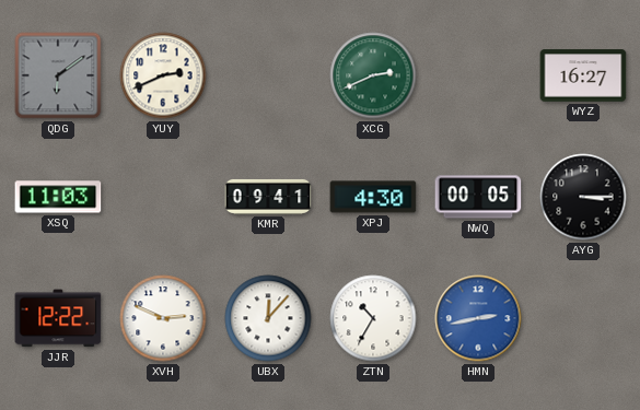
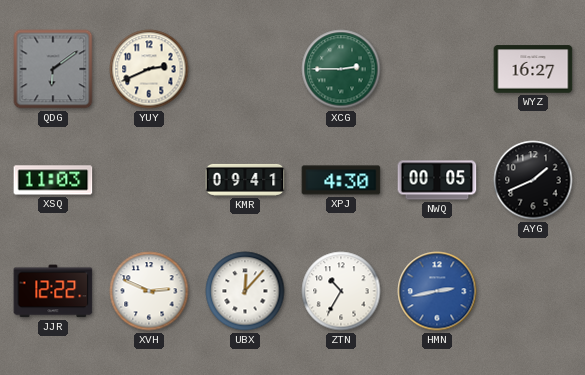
XCG: 2:41 -> 2:45 (341, 69)
AYG: 3:15 -> 1:41 (533, 180)
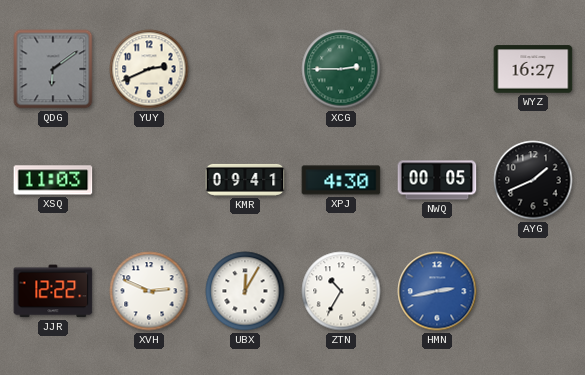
UBX: 12:07 -> 12:05 (245, 291)
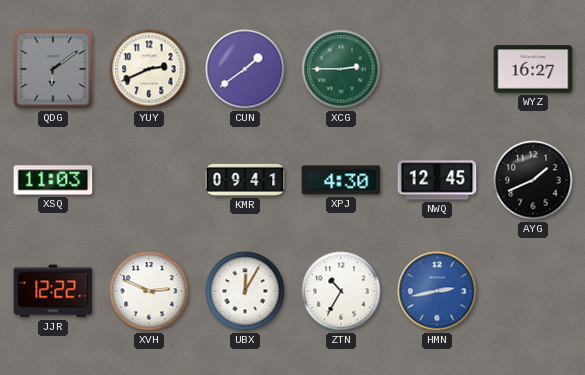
CUN: none -> 1:39 (245, 69)
NWQ: 00:05 -> 12:45 (437, 180)
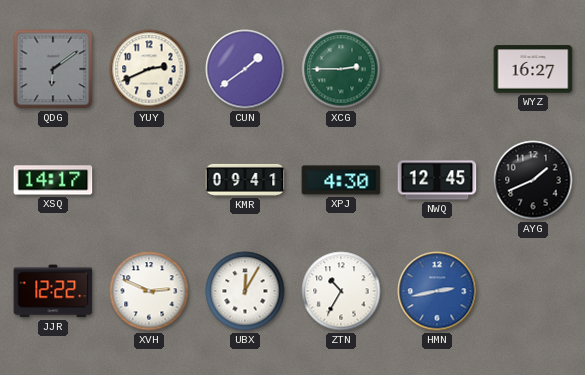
XSQ: 11:03 -> 14:17 (53, 180)
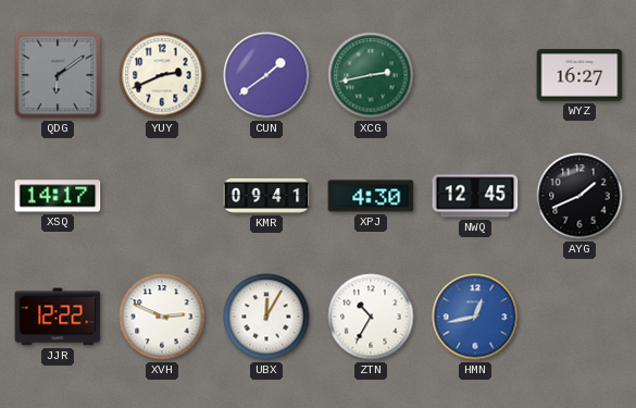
XCG: 2:45 -> 2:43 (371, 75)
HMN: 2:43 -> 12:43 (475, 317)
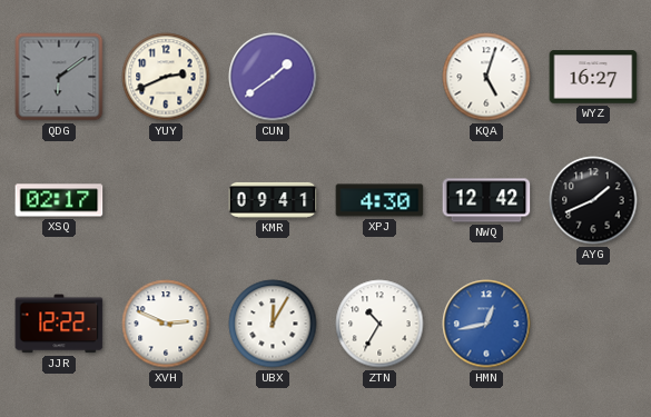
XCG: 2:43 -> none (371, 75)
KQA: none -> 5:03 (486, 77)
XSQ: 14:17 -> 02:17 (59, 200)
NWQ: 12:45 -> 12:42 (486, 200)
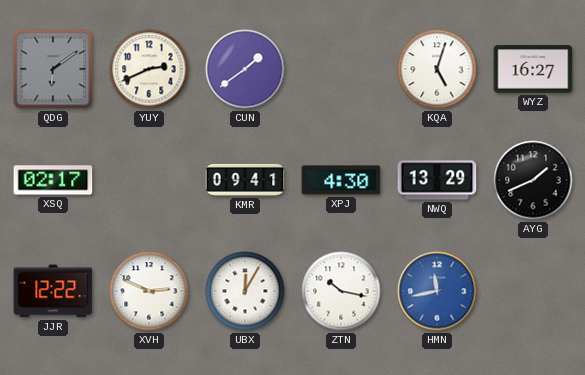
NWQ: 12:42 -> 13:29 (437, 180)
ZTN: 10:35 -> 10:17 (341, 291)
HMN: 12:43 -> 11:43 (437, 291)
